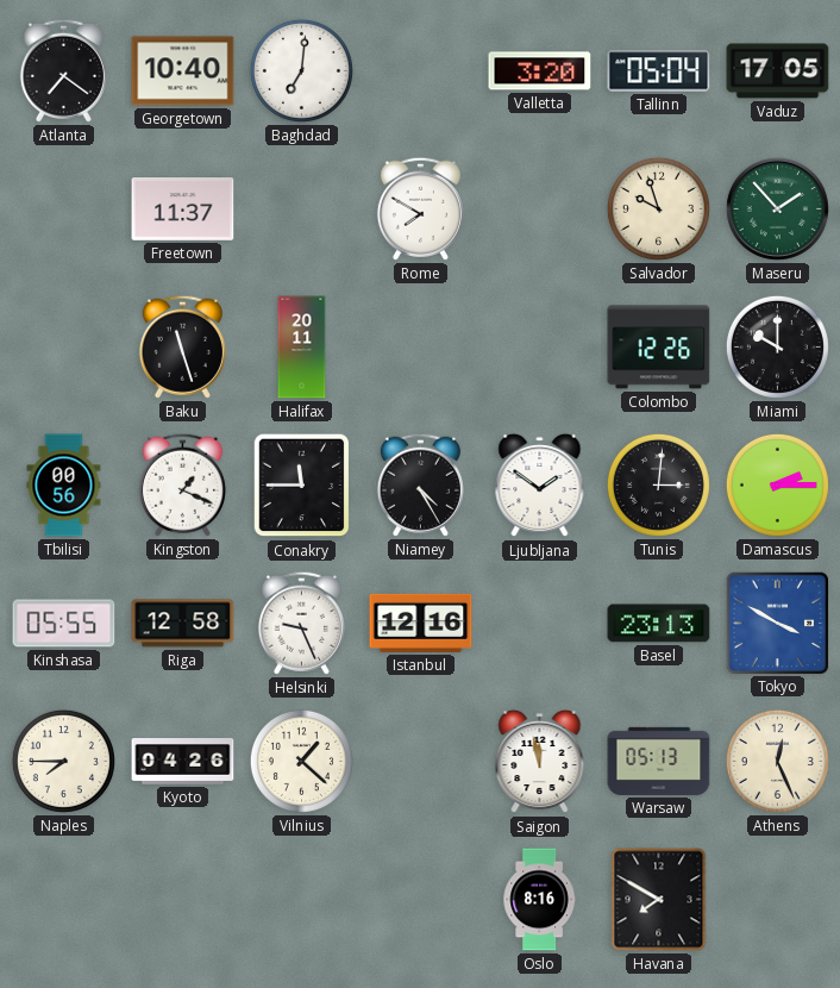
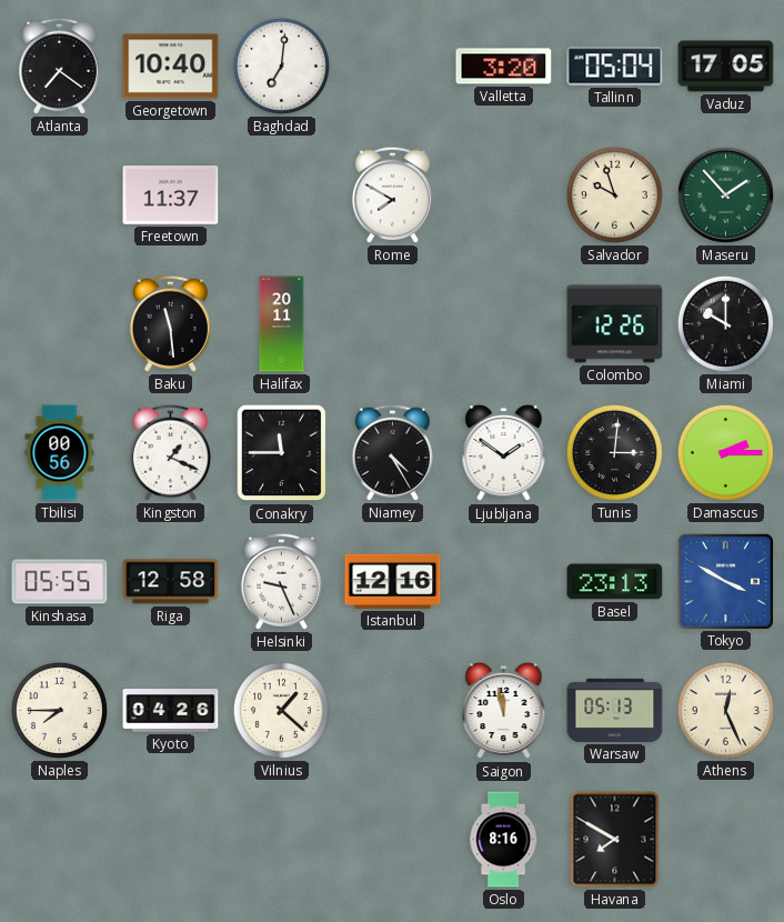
Baku: 11:27 -> 11:29 (170, 323)
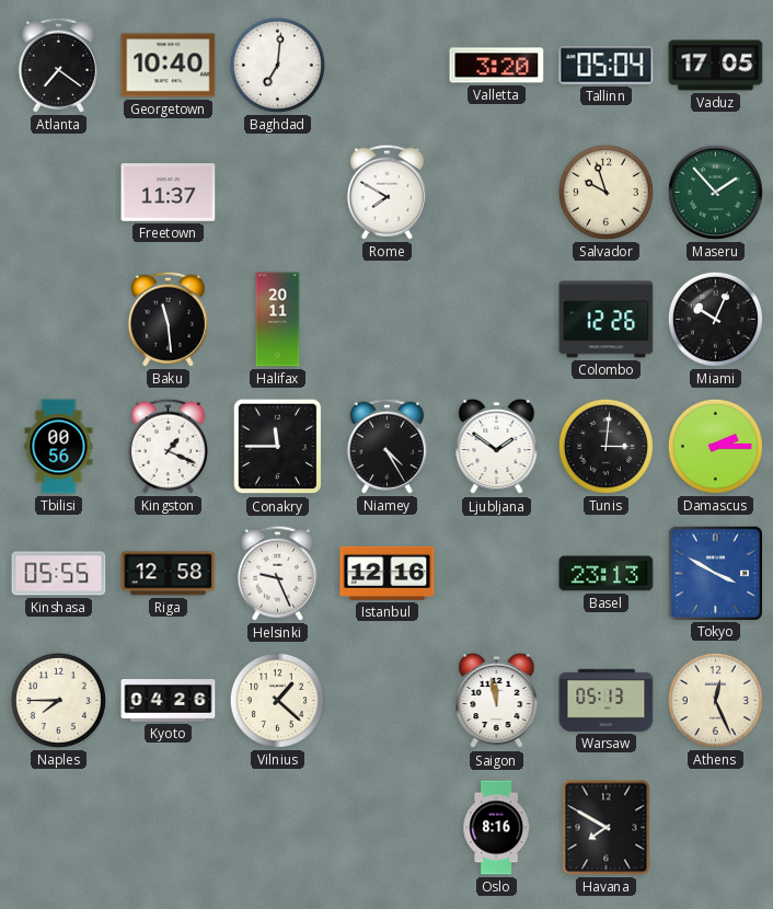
Miami: 10:00 -> 10:04 (715, 319)
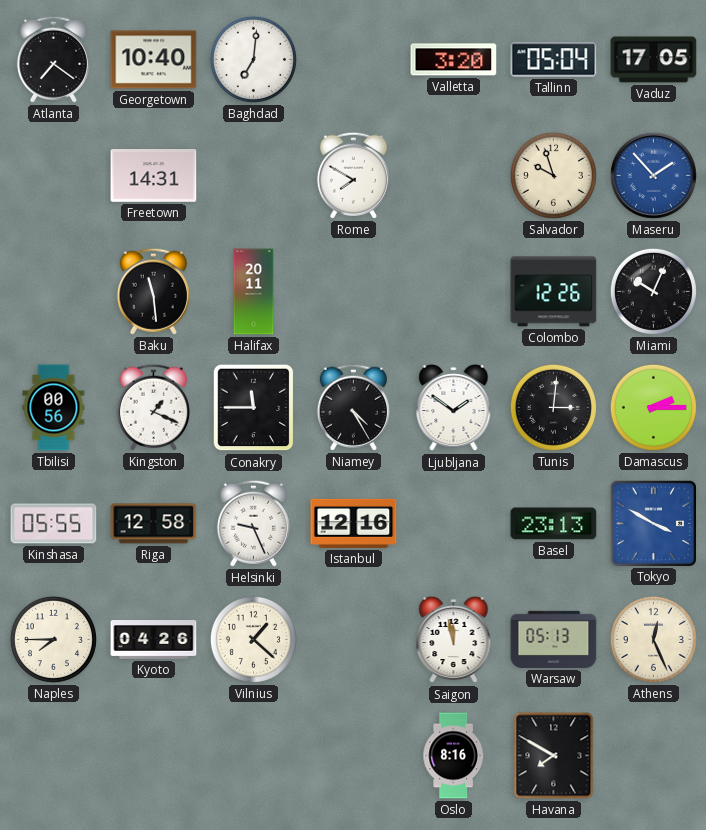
Freetown: 11:37 -> 14:31 (154, 176)
Maseru dial: green -> blue (653, 175)
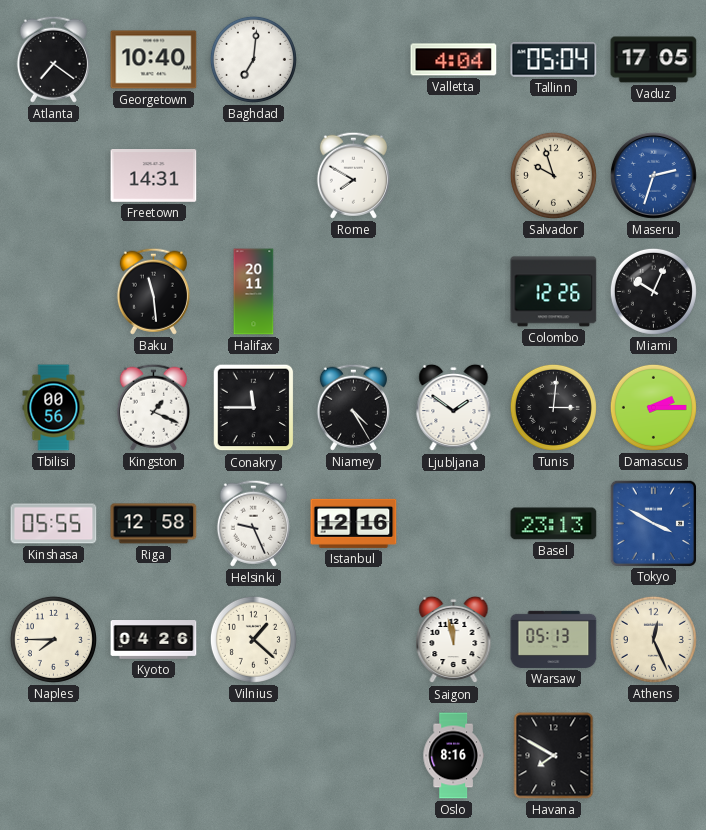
Valletta: 3:20 -> 4:04 (454, 60)
Maseru: 1:53 -> 2:33 (653, 175)
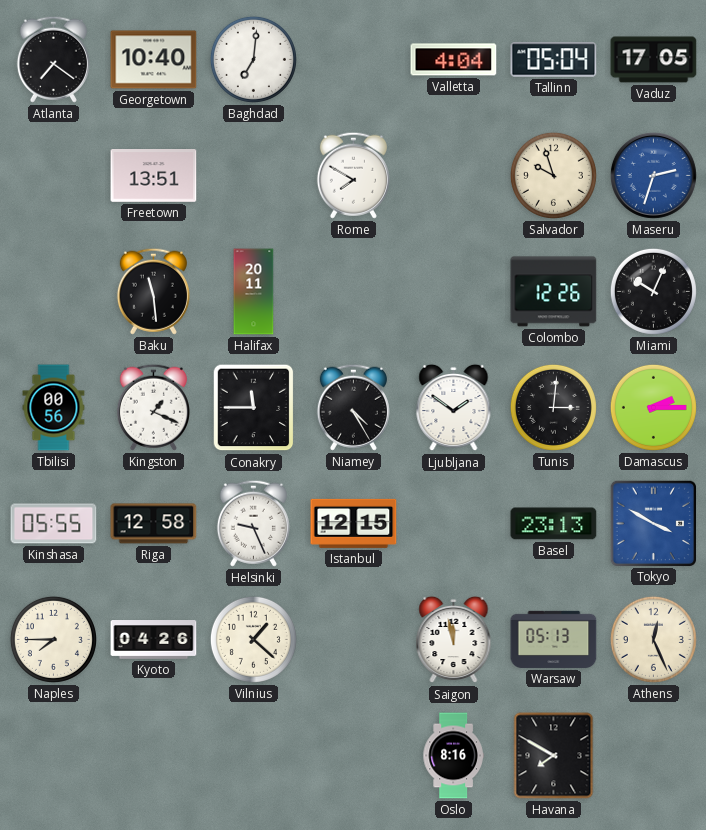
Freetown: 14:31 -> 13:51 (154, 176)
Istanbul: 12:16 -> 12:15 (354, 523)
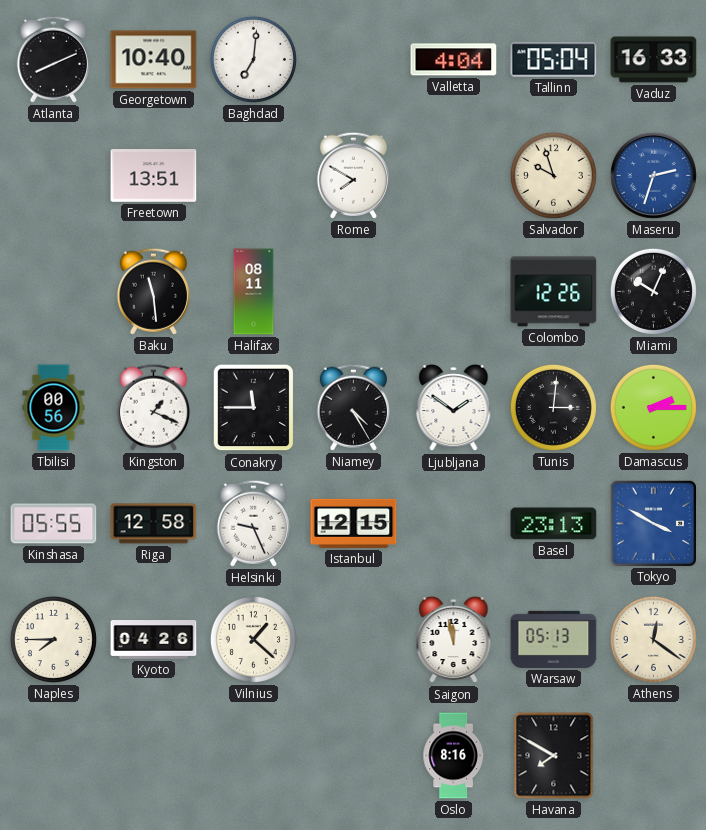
Atlanta: 7:21 -> 8:11 (53, 59)
Vaduz: 17:05 -> 16:33 (654, 60)
Halifax: 20:11 -> 08:11 (254, 292)
Athens: 12:26 -> 12:21 (653, 639)
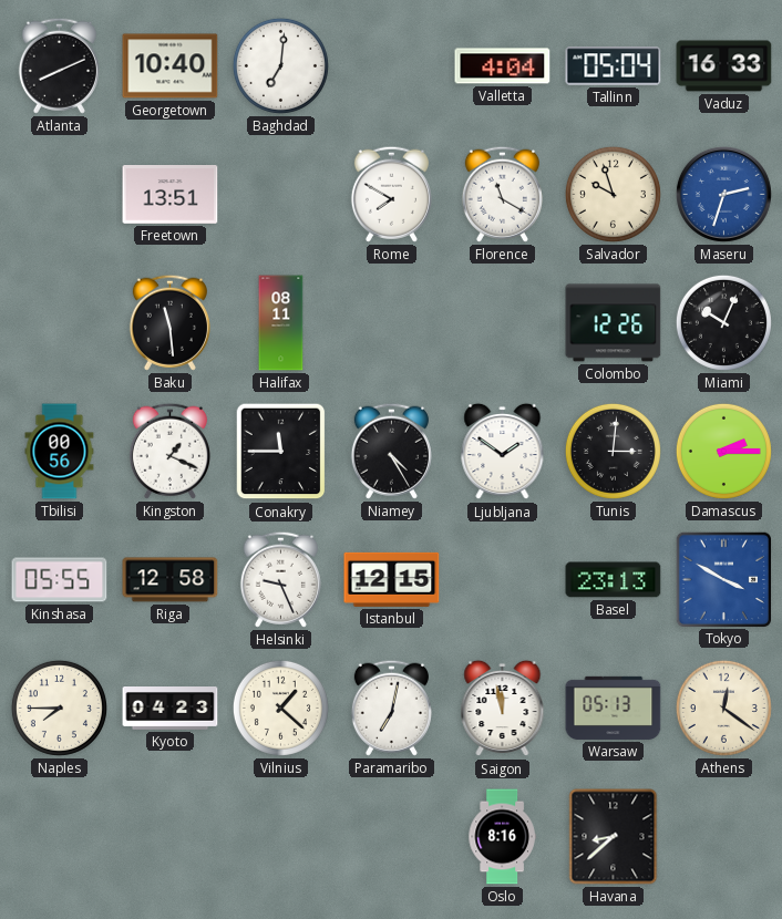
Florence: none -> 11:20 (502, 194)
Kyoto: 04:26 -> 04:23 (171, 709)
Paramaribo: none -> 7:02 (391, 708)
Havana: 7:50 -> 8:38 (614, 837)
